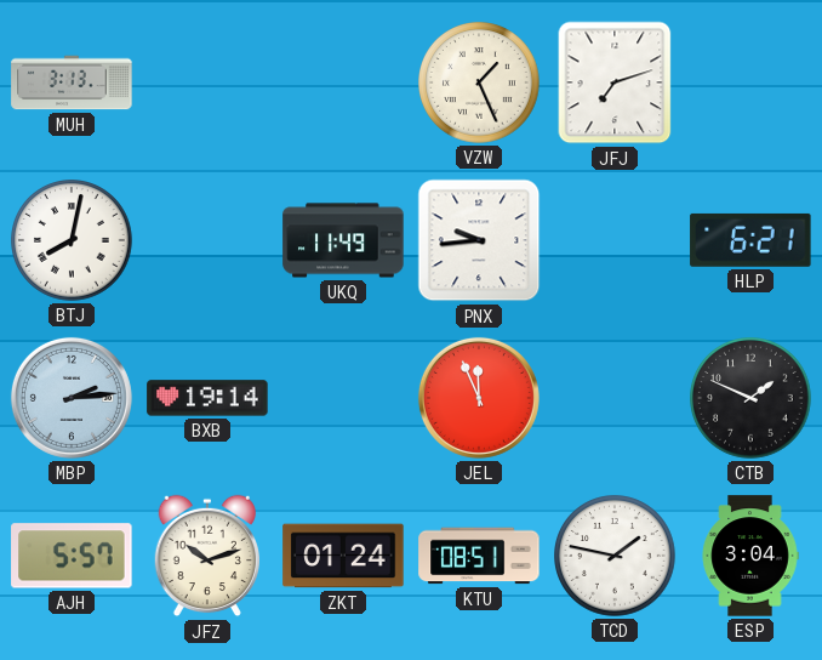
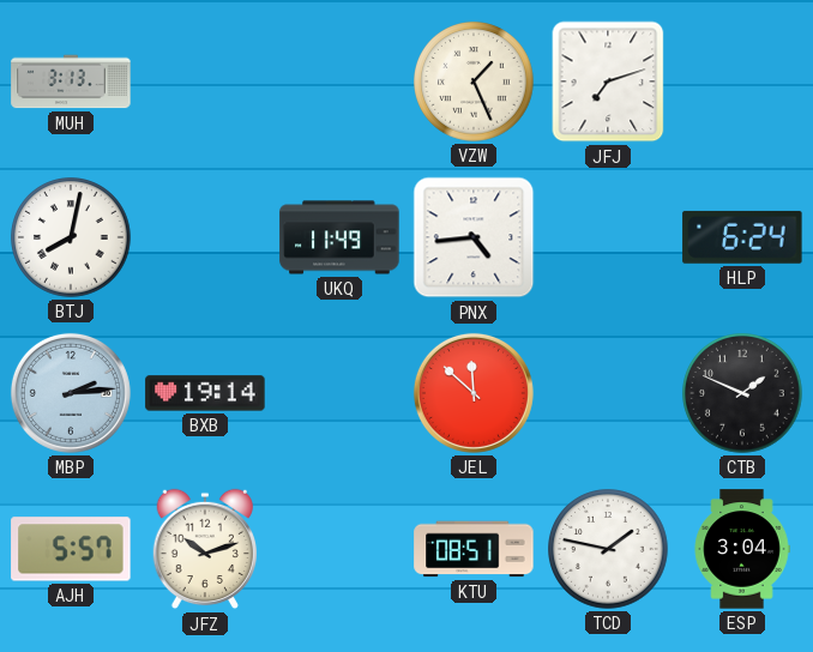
PNX: 9:44 -> 4:44 (474, 237)
HLP: 6:21 -> 6:24 (742, 237)
JEL: 11:56 -> 11:52 (474, 393)
ZKT: 01:24 -> none (343, 556)
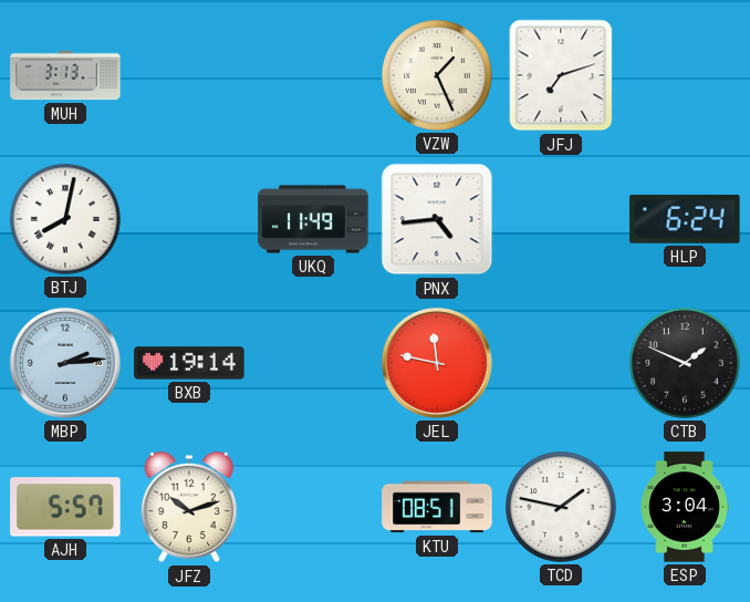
JEL: 11:52 -> 11:47 (437, 363)
